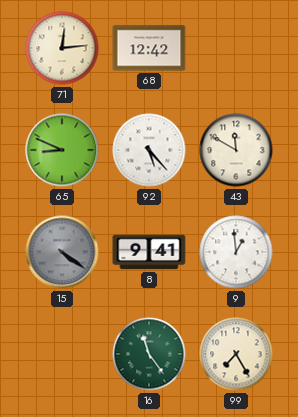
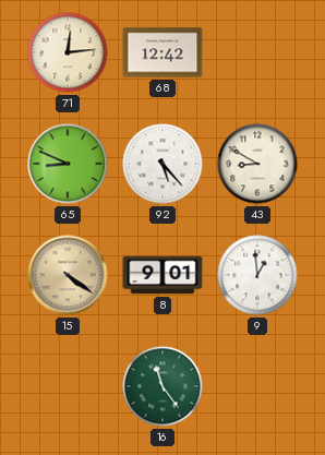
43: 11:50 -> 8:50 (257, 164)
15 dial: grey -> champagne (68, 275)
8: 9:41 -> 9:01 (162, 275)
99: 7:25 -> none (236, 354)
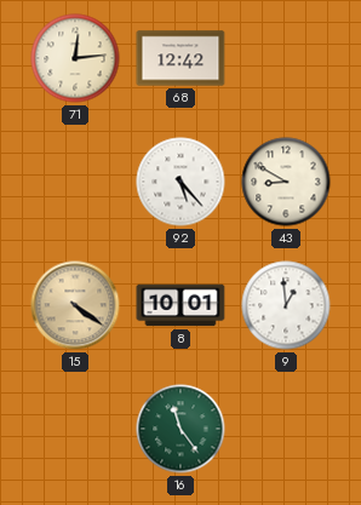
65: 8:49 -> none (68, 164)
8: 9:01 -> 10:01 (180, 305)
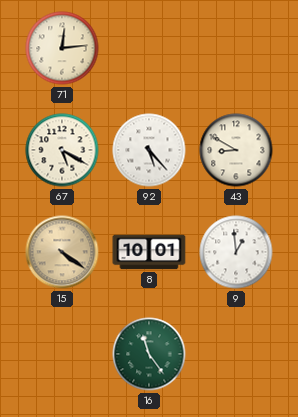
68: 12:42 -> none (180, 58)
67: none -> 5:20 (62, 150)
